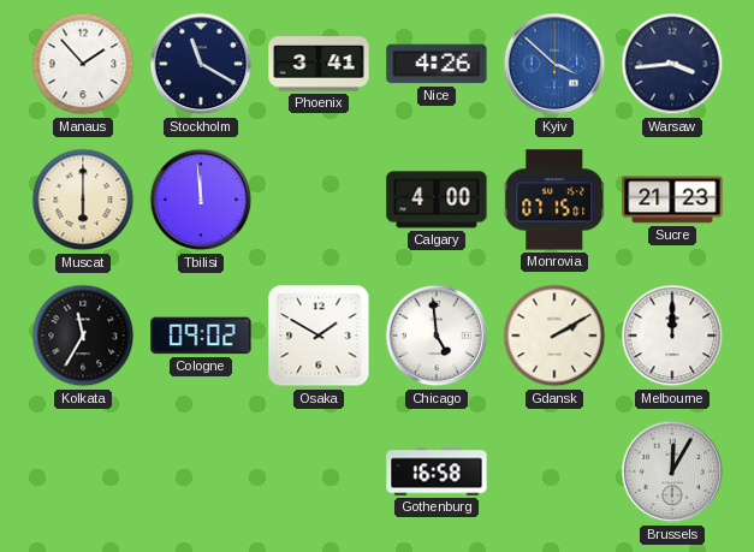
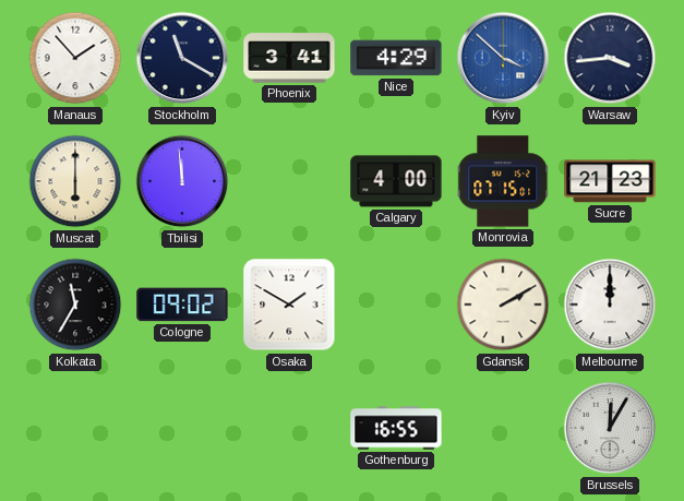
Nice: 4:26 -> 4:29 (396, 58)
Chicago: 4:59 -> none (437, 336)
Gothenburg: 16:58 -> 16:55 (396, 428)
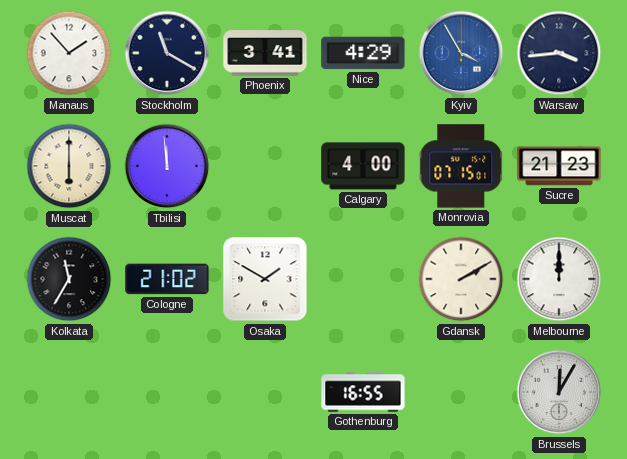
Kyiv: 3:52 -> 3:55 (461, 53)
Cologne: 09:02 -> 21:02 (167, 279)
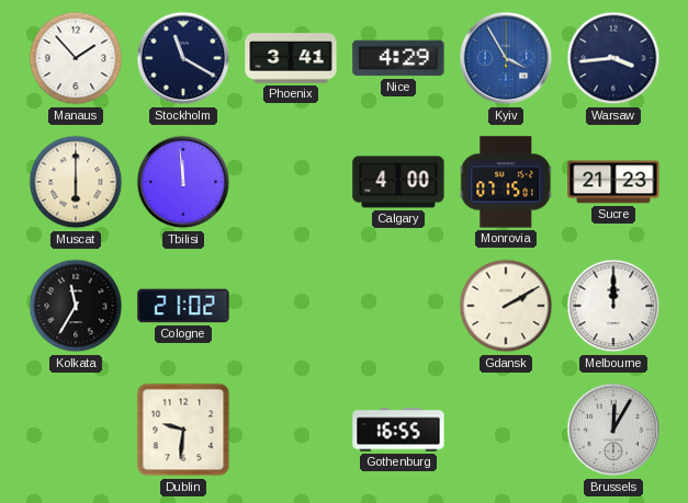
Osaka: 1:50 -> none (265, 279)
Dublin: none -> 9:31 (183, 430)
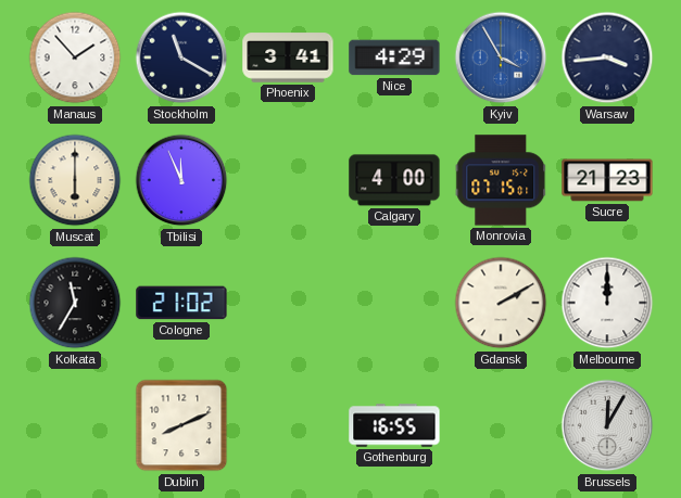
Tbilisi: 11:59 -> 11:56 (181, 180)
Dublin: 9:31 -> 8:11 (181, 425)
